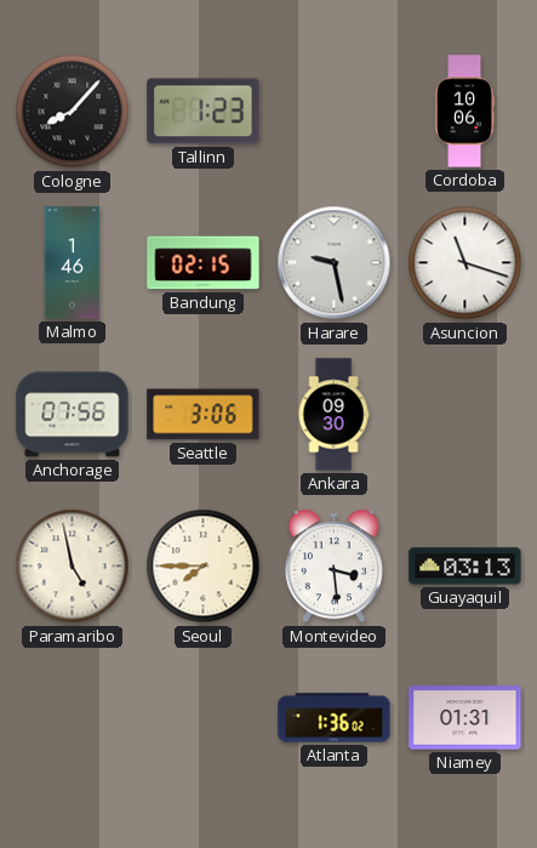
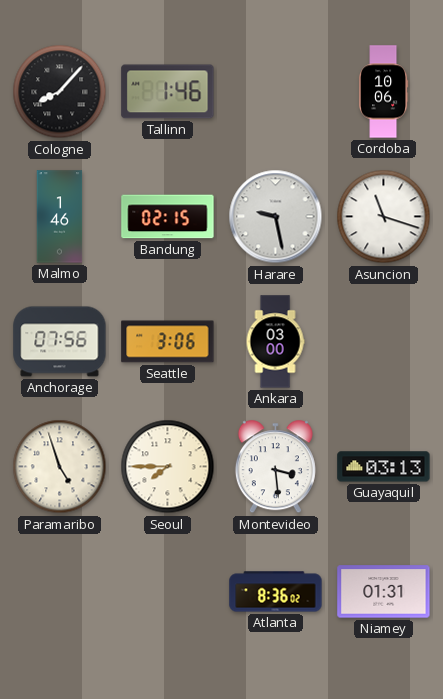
Tallinn: 1:23 -> 1:46 (168, 92)
Ankara: 09:30 -> 03:00 (275, 342)
Paramaribo: 4:58 -> 4:57 (60, 467)
Atlanta: 1:36 -> 8:36 (276, 592)
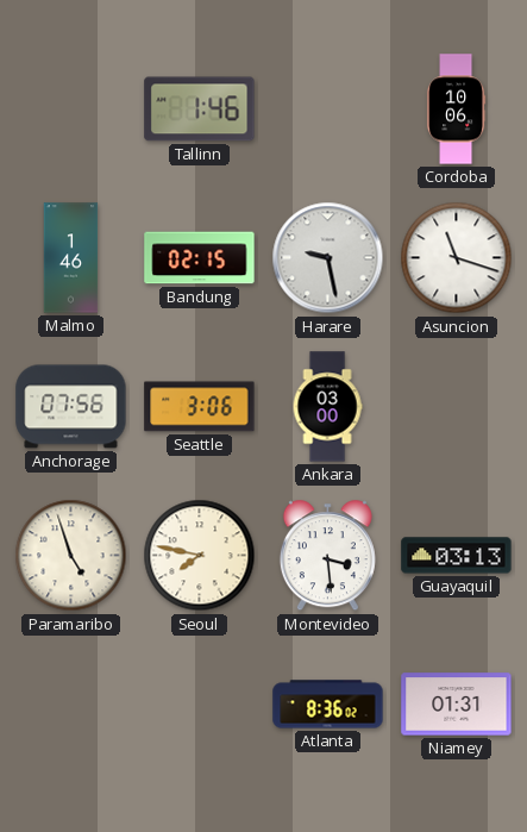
Cologne: 8:07 -> none (60, 92)
Seoul: 7:45 -> 7:47 (200, 556)
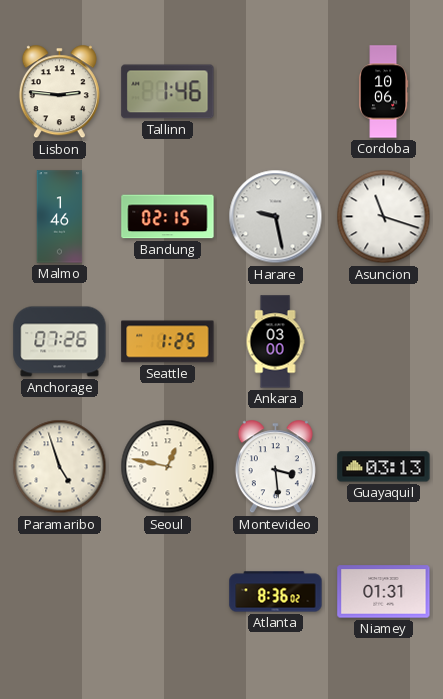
Lisbon: none -> 2:46 (59, 92)
Anchorage: 07:56 -> 07:26 (60, 342)
Seattle: 3:06 -> 1:25 (168, 342)
Seoul: 7:47 -> 12:47 (168, 467)
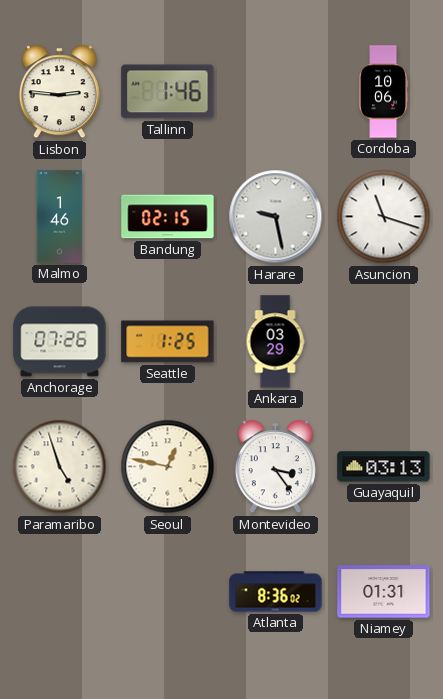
Ankara: 03:00 -> 03:29 (275, 342)
Montevideo: 3:29 -> 3:24 (275, 467)
